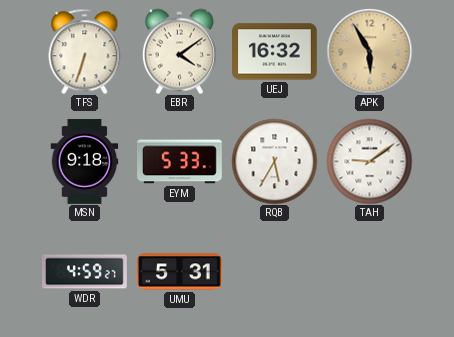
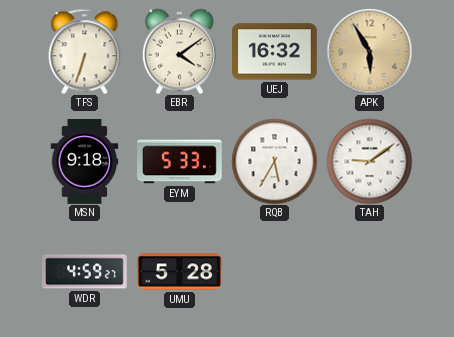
UMU: 5:31 -> 5:28 (180, 272)
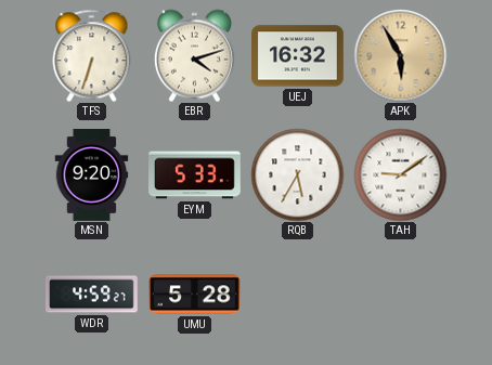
EBR: 4:09 -> 4:12 (194, 55)
MSN: 9:18 -> 9:20 (92, 175)
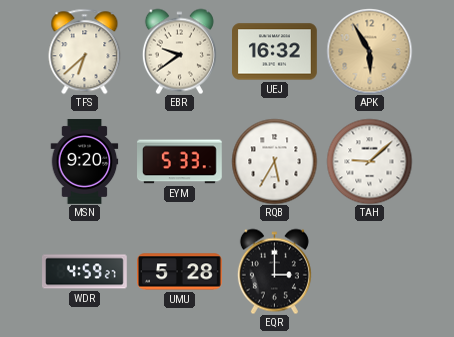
TFS: 6:33 -> 6:38 (85, 51)
EBR: 4:12 -> 9:39 (179, 51)
TAH: 9:09 -> 9:08 (369, 161)
EQR: none -> 3:00 (274, 271)
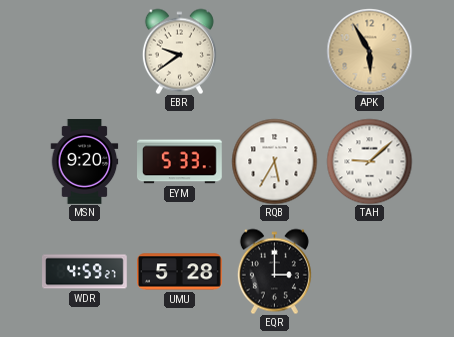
TFS: 6:38 -> none (85, 51)
UEJ: 16:32 -> none (275, 52)
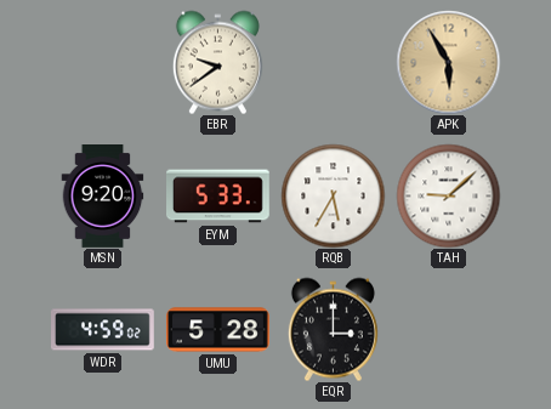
WDR: 4:59:27 -> 4:59:02 (103, 330)
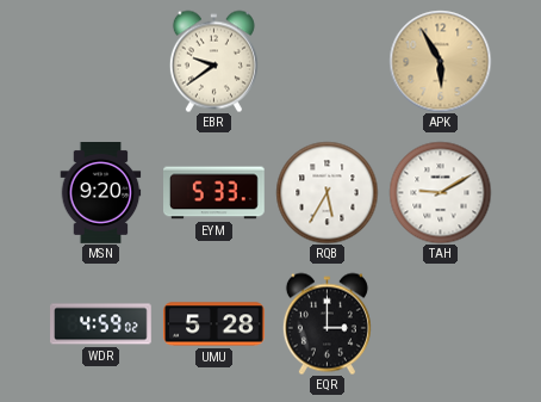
TAH: 9:08 -> 9:10 (440, 192)
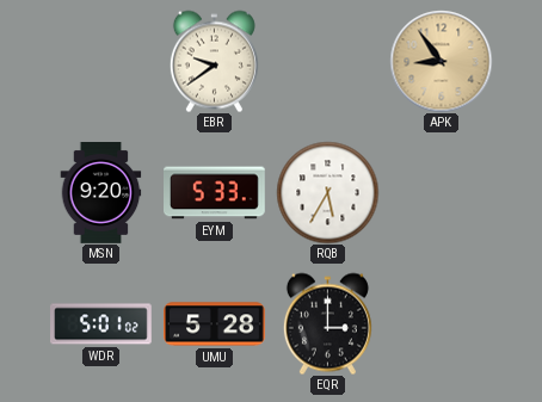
APK: 5:55 -> 8:54 (441, 61)
TAH: 9:10 -> none (440, 192)
WDR: 4:59 -> 5:01 (101, 324)
